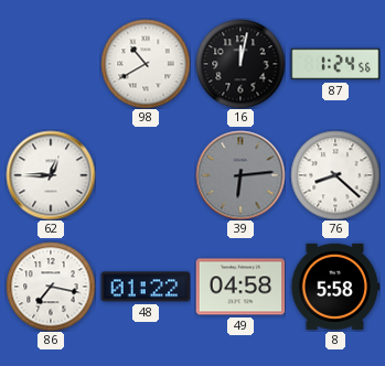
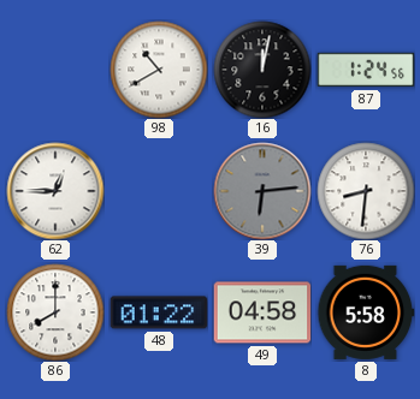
76: 8:22 -> 8:31 (366, 191)
86: 7:17 -> 8:00 (55, 312)
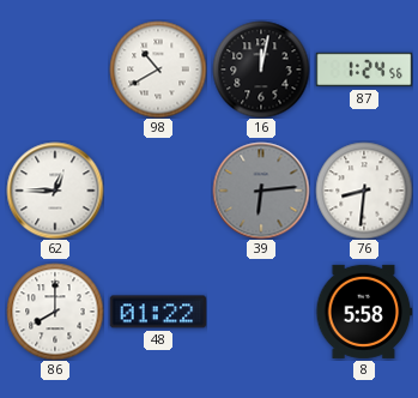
49: 04:58 -> none (262, 312)
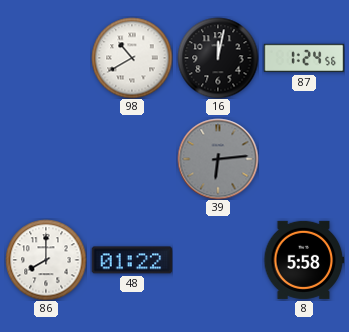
62: 12:45 -> none (55, 191)
76: 8:31 -> none (364, 191)
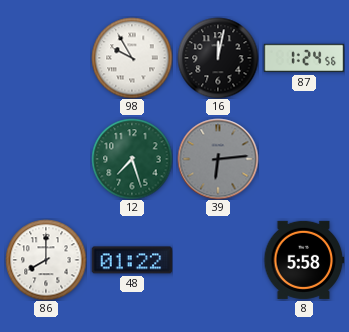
98: 10:40 -> 9:55 (132, 58)
12: none -> 7:27 (132, 159)
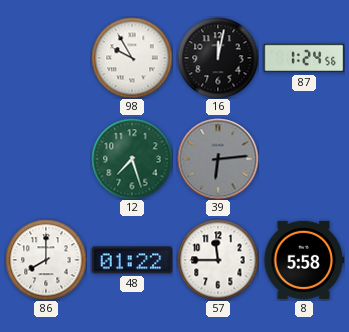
57: none -> 11:45 (218, 260)
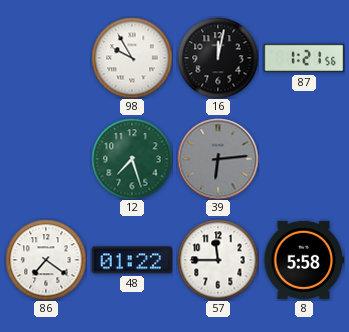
87: 1:24 -> 1:21 (304, 58)
86: 8:00 -> 7:21 (46, 260)
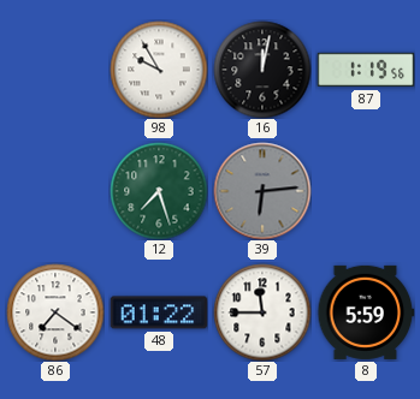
87: 1:21 -> 1:19 (366, 70)
8: 5:58 -> 5:59 (366, 312)
